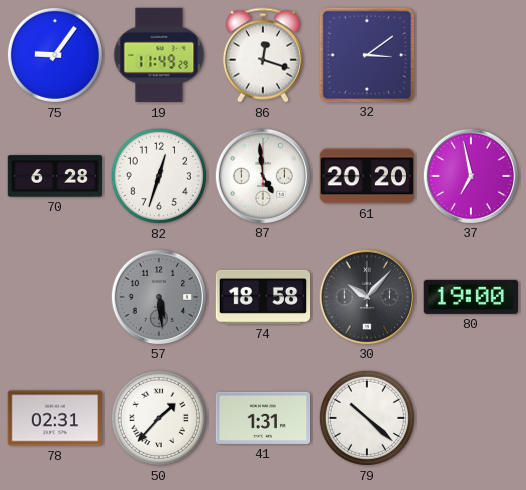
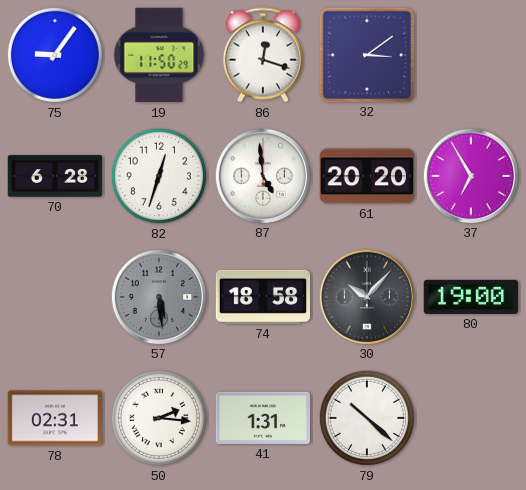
19: 11:49 -> 11:50 (159, 55)
37: 6:58 -> 6:55 (470, 175)
50: 1:37 -> 2:16 (159, 418)
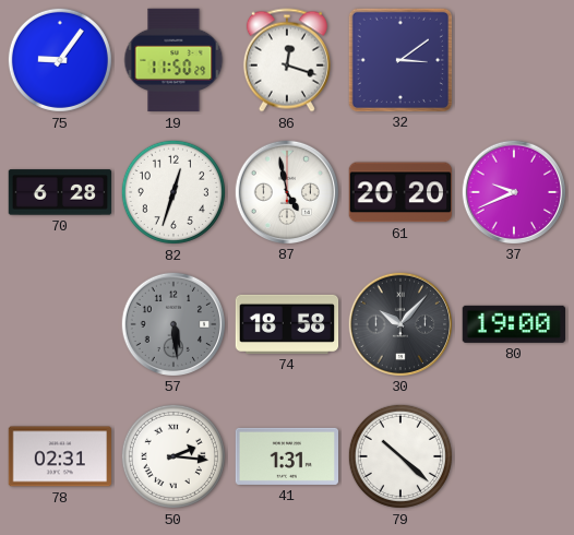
87: 4:59 -> 4:58 (286, 191)
37: 6:55 -> 9:41 (513, 191)
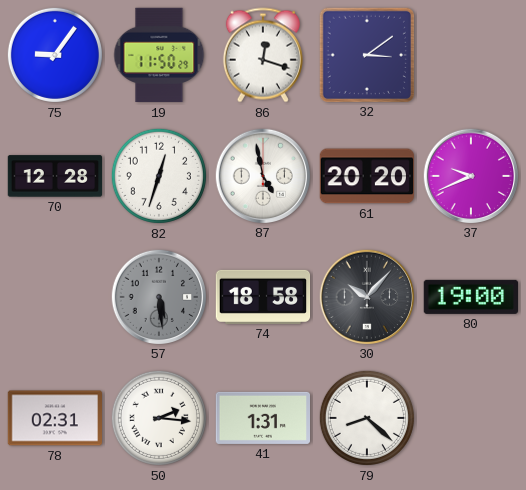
70: 6:28 -> 12:28 (55, 176)
79: 10:22 -> 8:22 (367, 418)
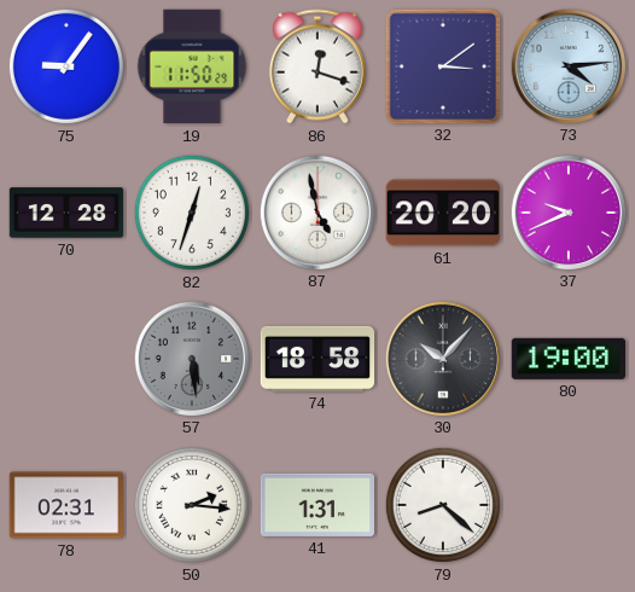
73: none -> 4:14 (567, 65)
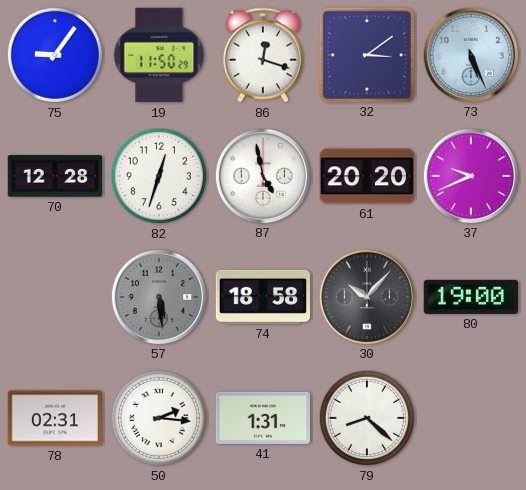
73: 4:14 -> 5:26 (470, 54)
